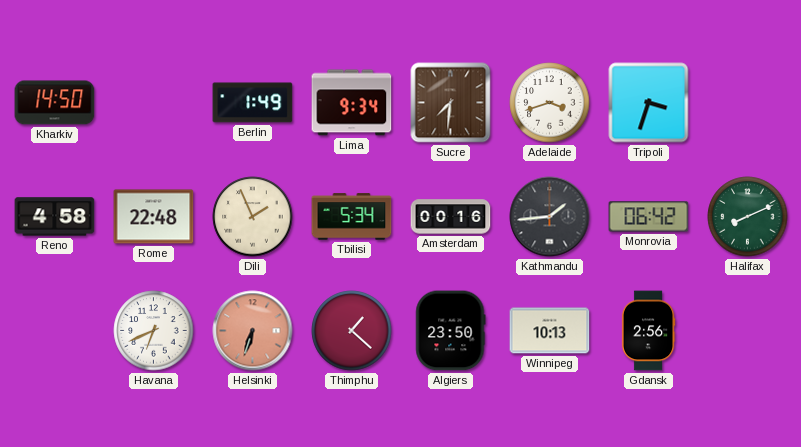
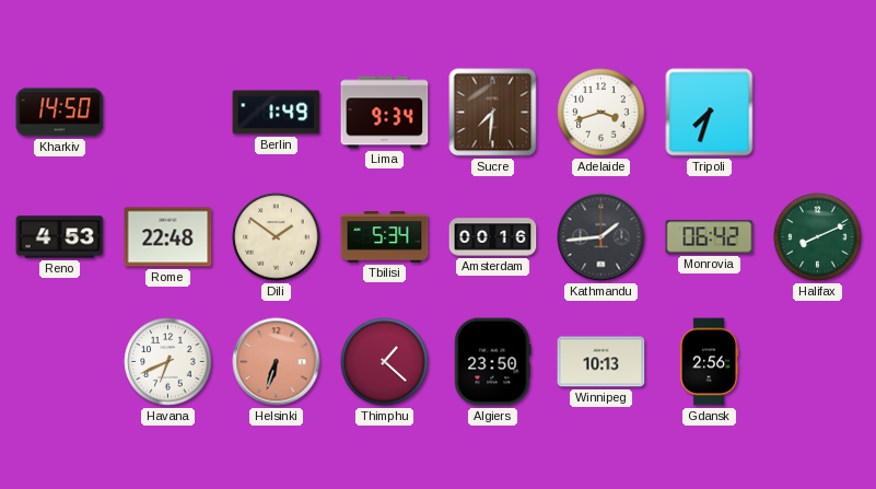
Tripoli: 3:33 -> 7:33 (710, 113)
Reno: 4:58 -> 4:53 (60, 237)
Dili: 1:56 -> 1:51 (277, 237)
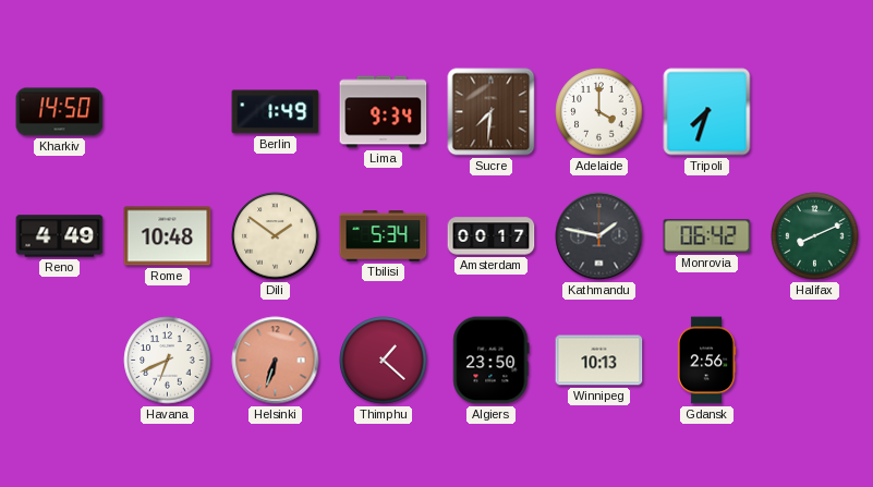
Adelaide: 3:42 -> 4:00 (599, 112)
Reno: 4:53 -> 4:49 (60, 236)
Rome: 22:48 -> 10:48 (168, 236)
Amsterdam: 00:16 -> 00:17 (492, 236)
Kathmandu: 1:44 -> 1:47 (599, 236)
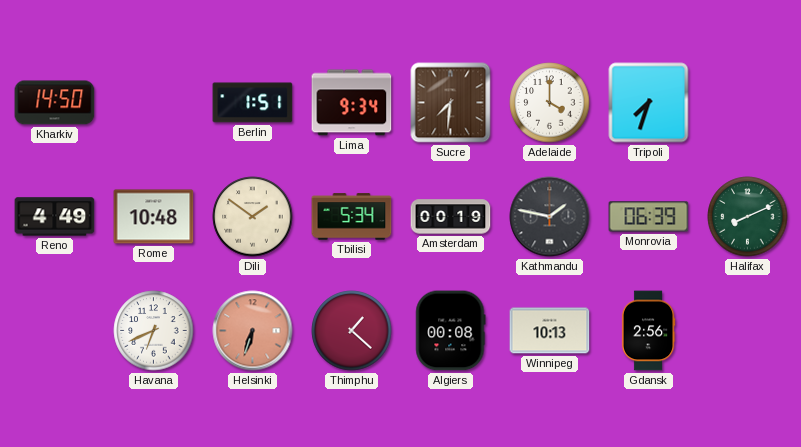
Berlin: 1:49 -> 1:51 (253, 103)
Amsterdam: 00:17 -> 00:19 (451, 217)
Monrovia: 06:42 -> 06:39 (649, 217)
Algiers: 23:50 -> 00:08 (451, 331)
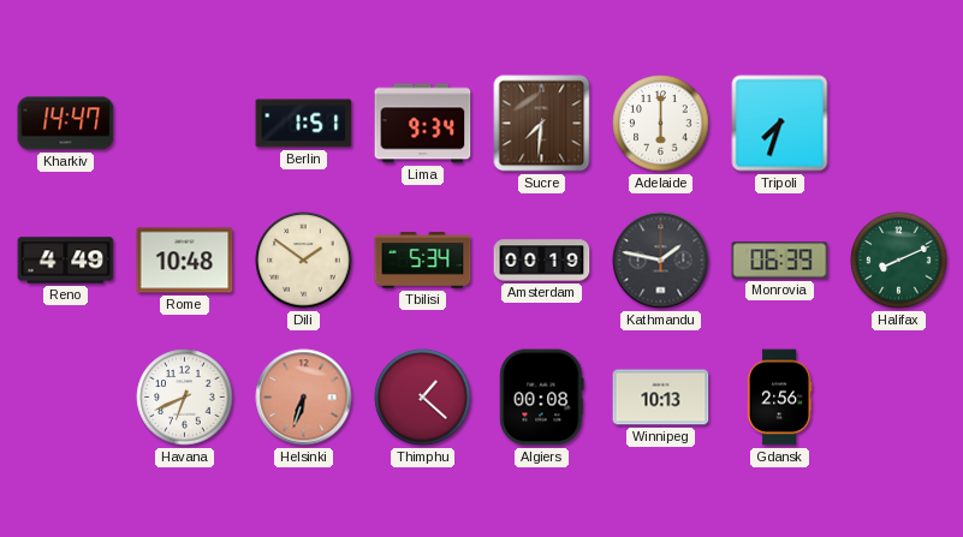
Kharkiv: 14:50 -> 14:47 (66, 124)
Adelaide: 4:00 -> 6:00 (661, 124)
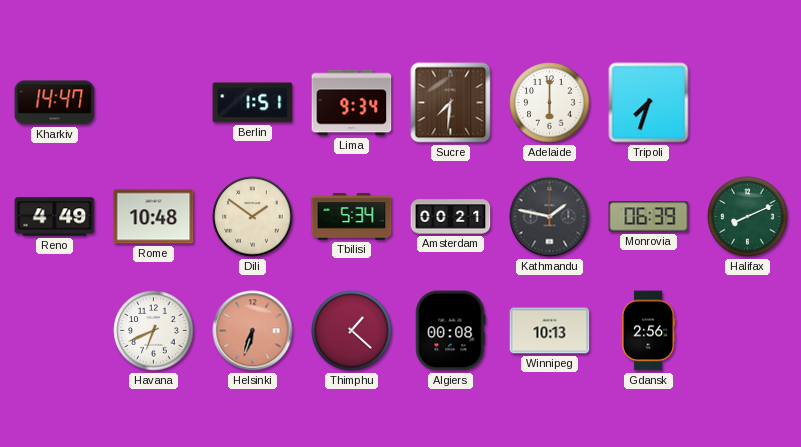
Amsterdam: 00:19 -> 00:21 (451, 217)
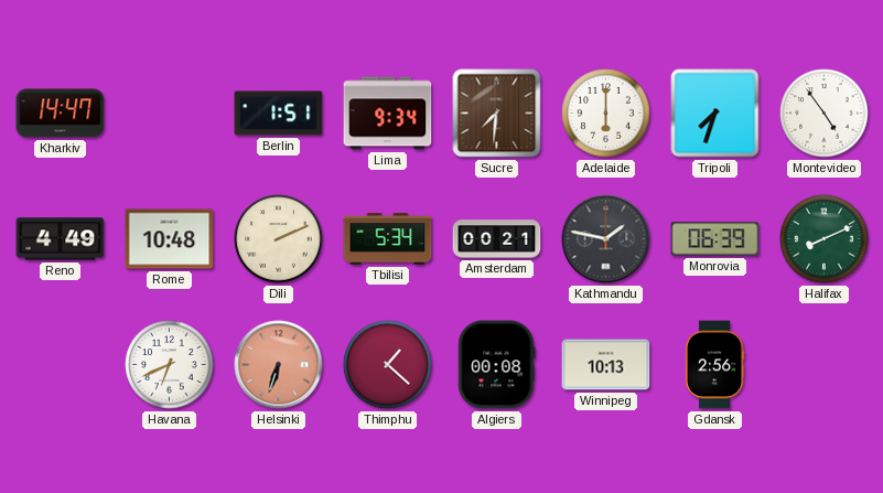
Montevideo: none -> 4:54 (825, 114)
Dili: 1:51 -> 2:11 (279, 239)
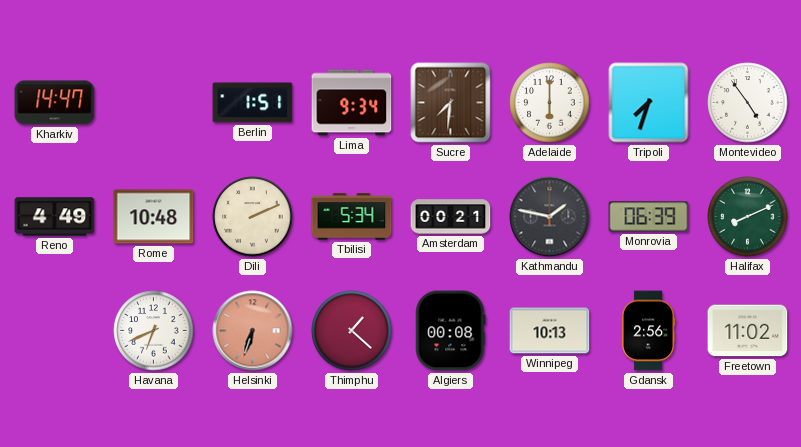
Freetown: none -> 11:02 (748, 331)
